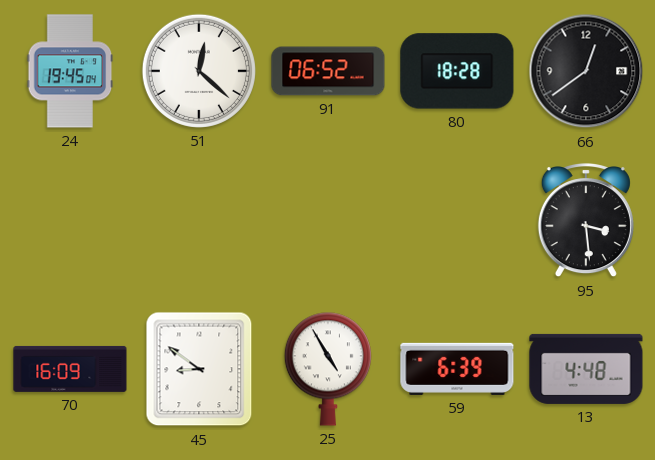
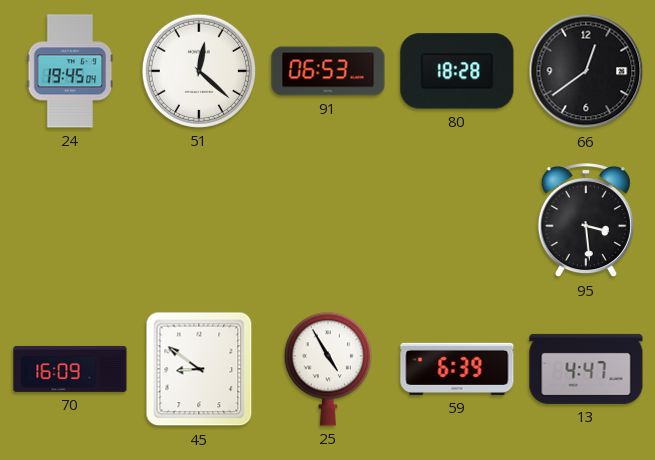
91: 06:52 -> 06:53 (328, 71)
13: 4:48 -> 4:47 (586, 369)
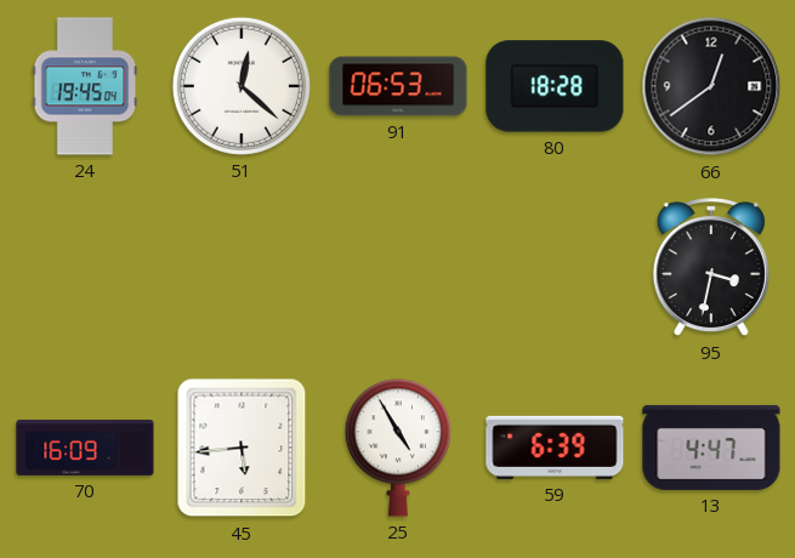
95: 3:29 -> 3:32 (711, 268)
45: 8:51 -> 5:44 (242, 448)
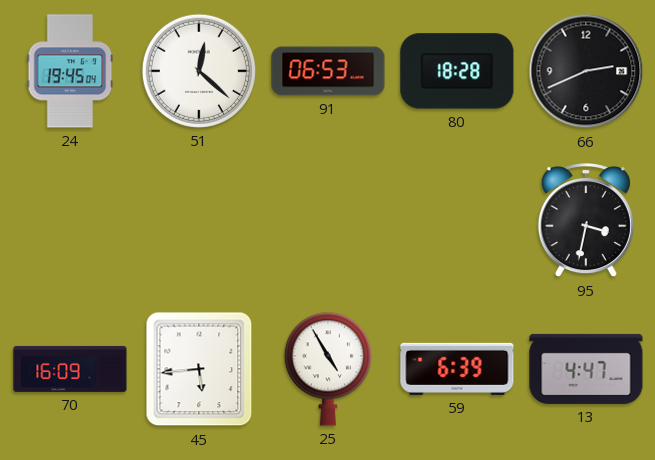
66: 12:39 -> 2:41 (586, 71)
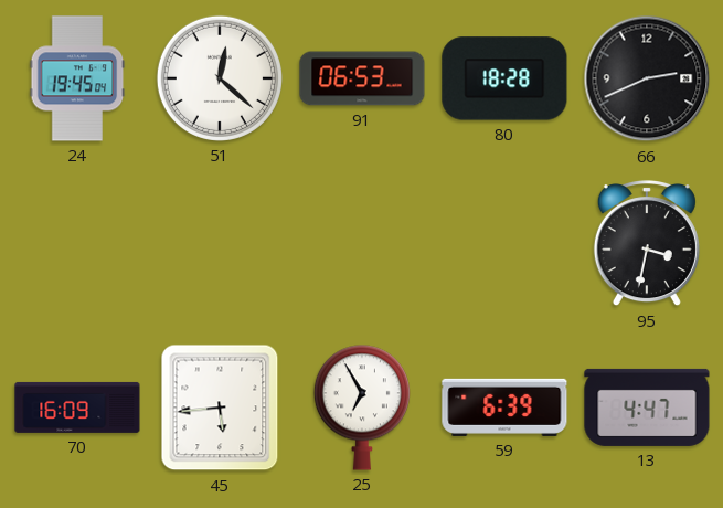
25: 4:55 -> 6:55 (362, 408)
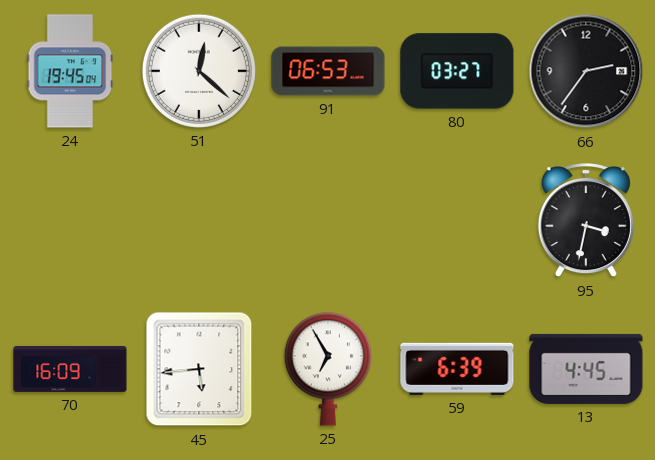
80: 18:28 -> 03:27 (457, 71)
66: 2:41 -> 2:36 (586, 71)
13: 4:47 -> 4:45 (586, 369)
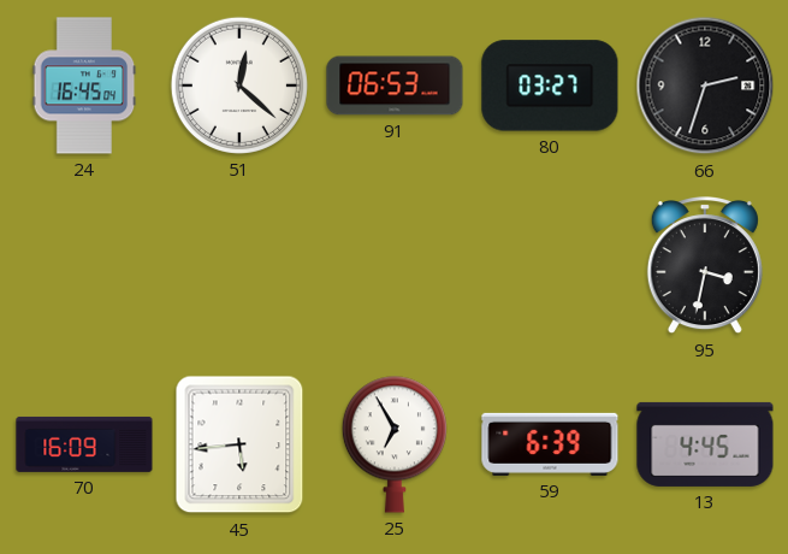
24: 19:45 -> 16:45 (84, 86)
66: 2:36 -> 2:33 (705, 86)
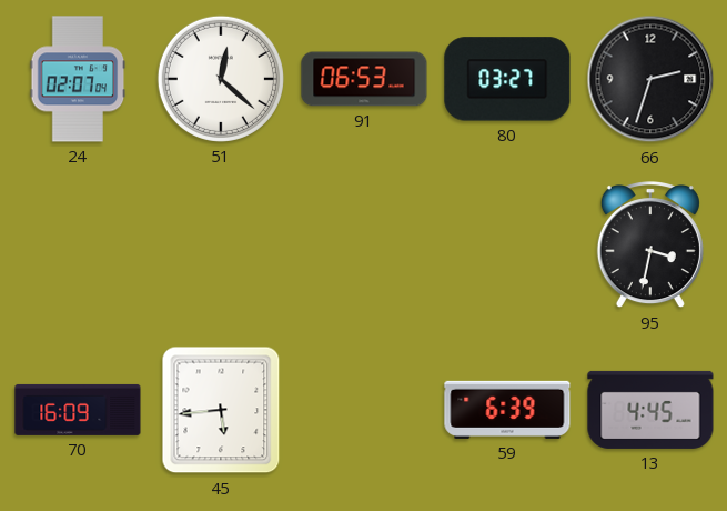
24: 16:45 -> 02:07 (78, 79)
25: 6:55 -> none (395, 444)
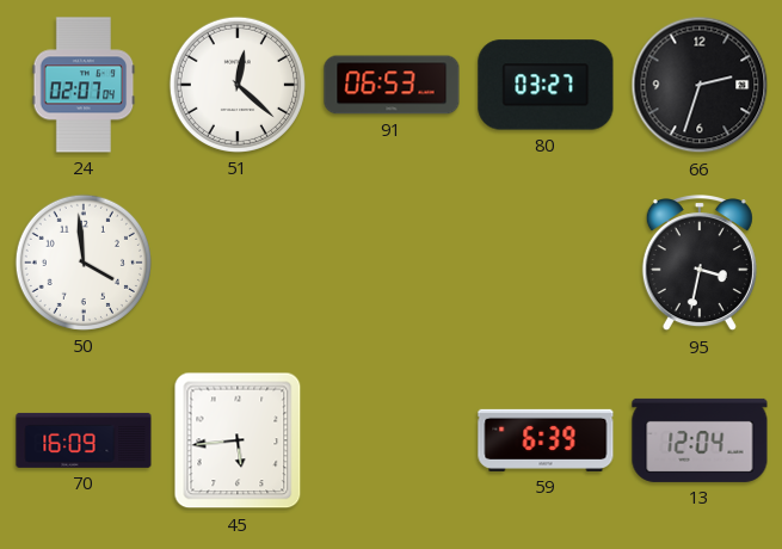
50: none -> 3:59 (84, 263)
13: 4:45 -> 12:04 (700, 440)
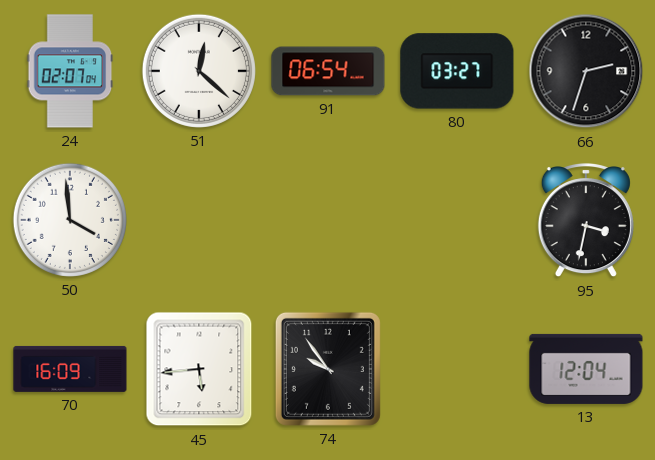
91: 06:53 -> 06:54 (328, 71)
74: none -> 9:54 (328, 369)
59: 6:39 -> none (546, 440)
